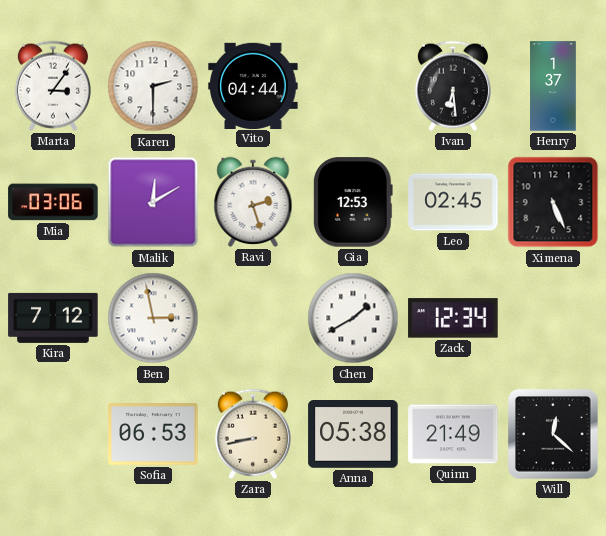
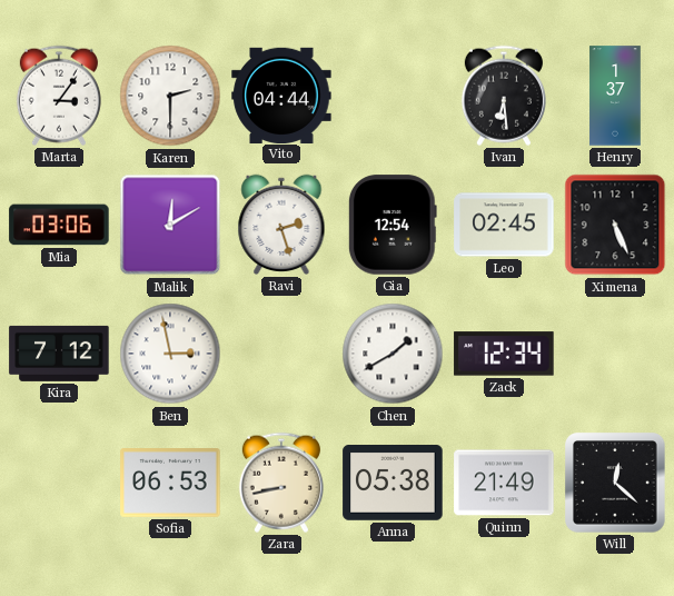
Gia: 12:53 -> 12:54 (393, 225)
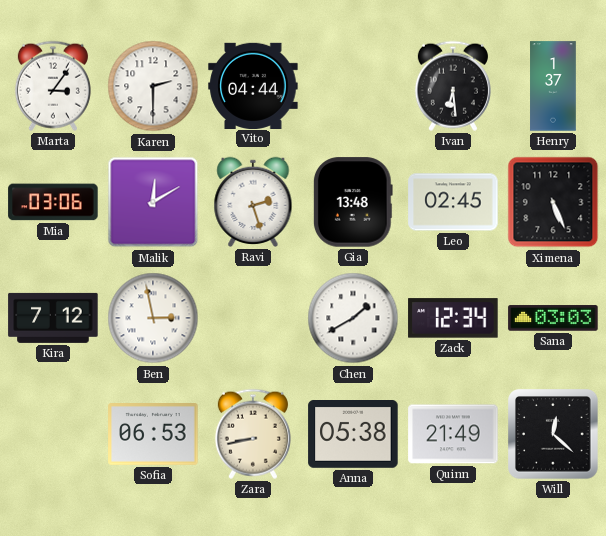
Gia: 12:54 -> 13:48 (353, 202)
Sana: none -> 03:03 (553, 318)
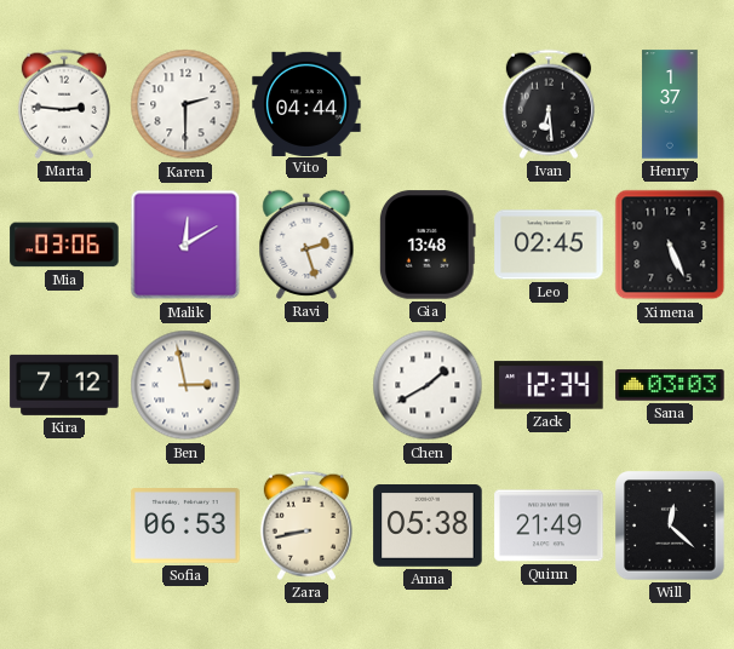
Marta: 3:06 -> 2:46 (64, 104)
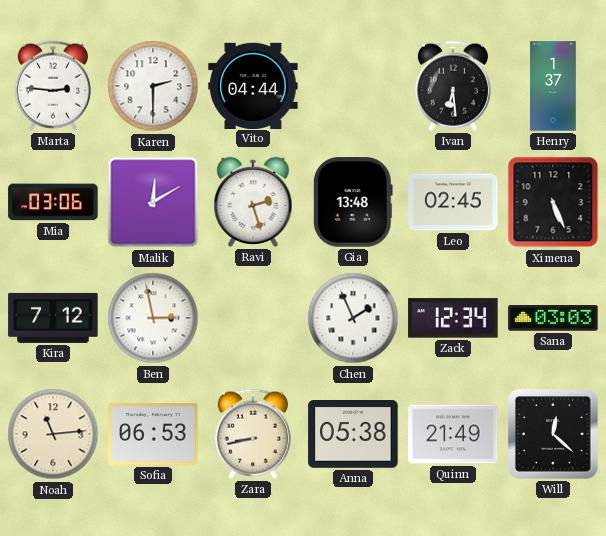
Chen: 1:40 -> 1:56 (353, 318)
Noah: none -> 11:14 (53, 434)
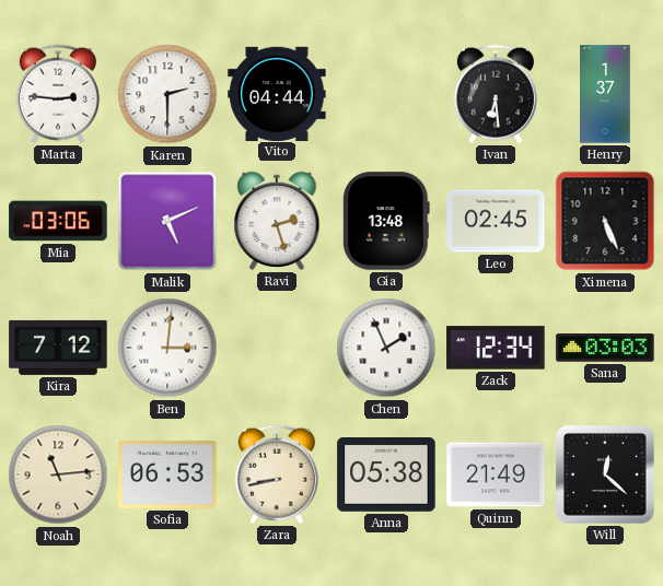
Malik: 12:10 -> 5:11 (167, 221)
Ben: 2:58 -> 3:01 (167, 348)
